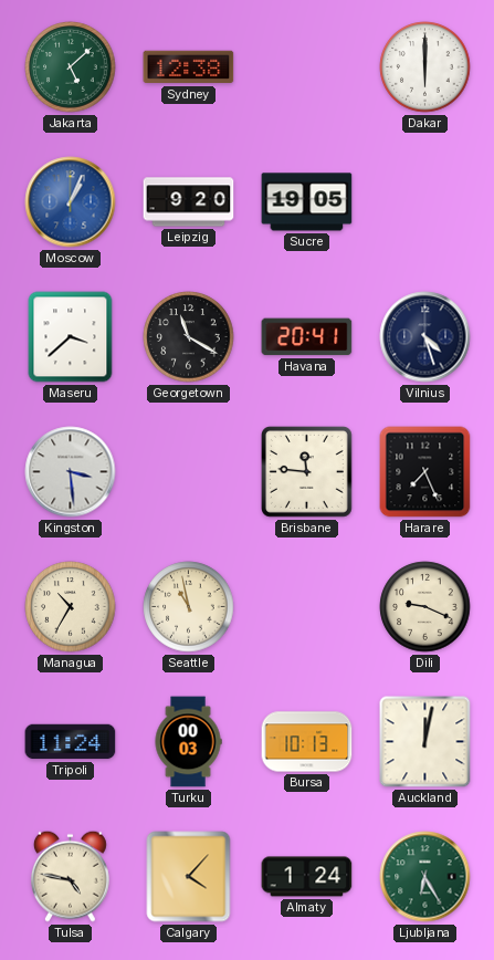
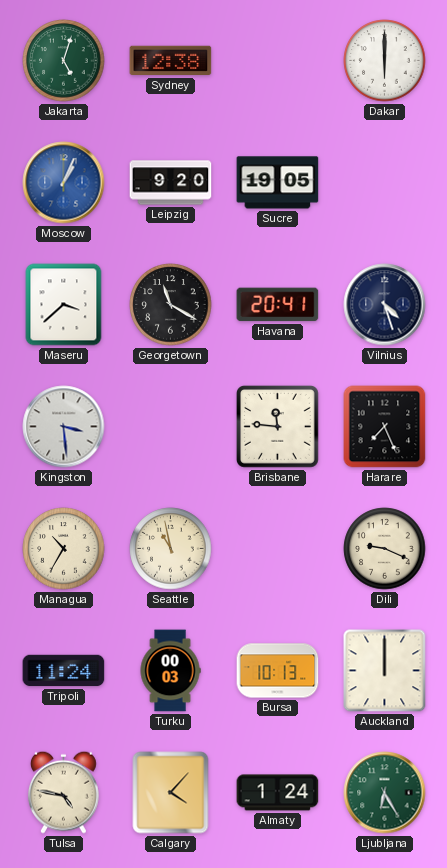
Jakarta: 5:08 -> 5:03 (64, 61)
Auckland: 12:02 -> 12:00 (385, 671)
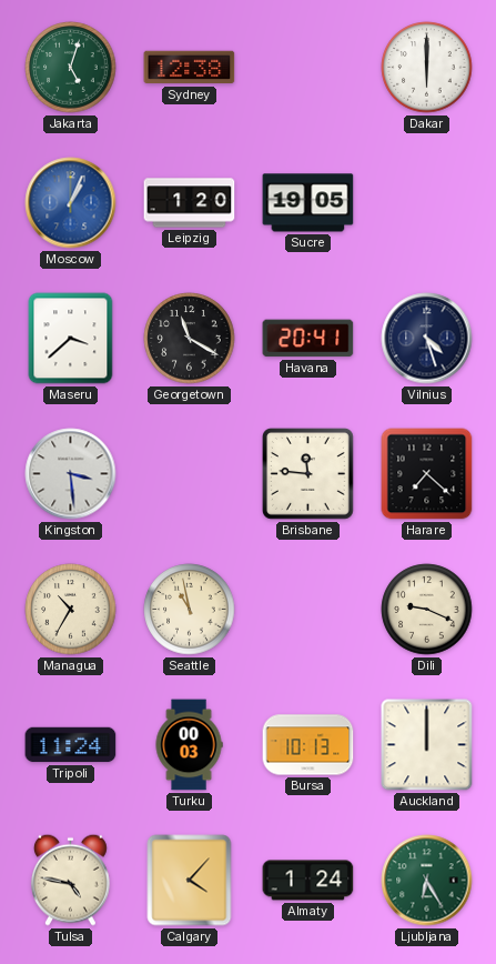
Leipzig: 9:20 -> 1:20 (190, 203)
Harare: 7:26 -> 7:22 (427, 474)
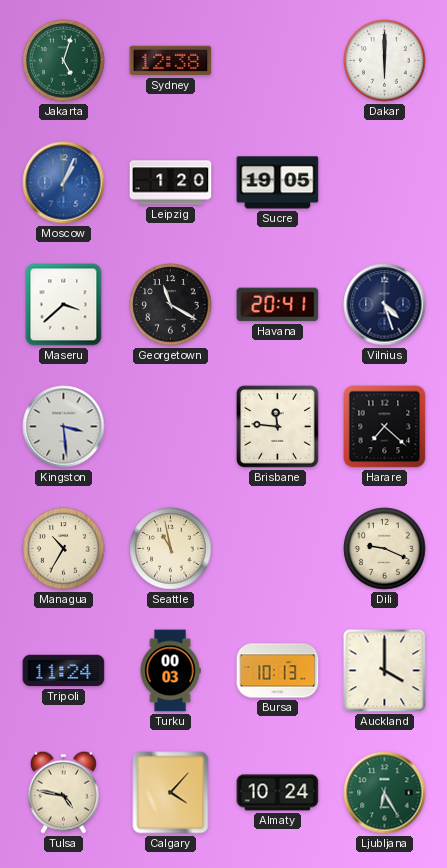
Auckland: 12:00 -> 4:00 (385, 671)
Almaty: 1:24 -> 10:24 (278, 793)
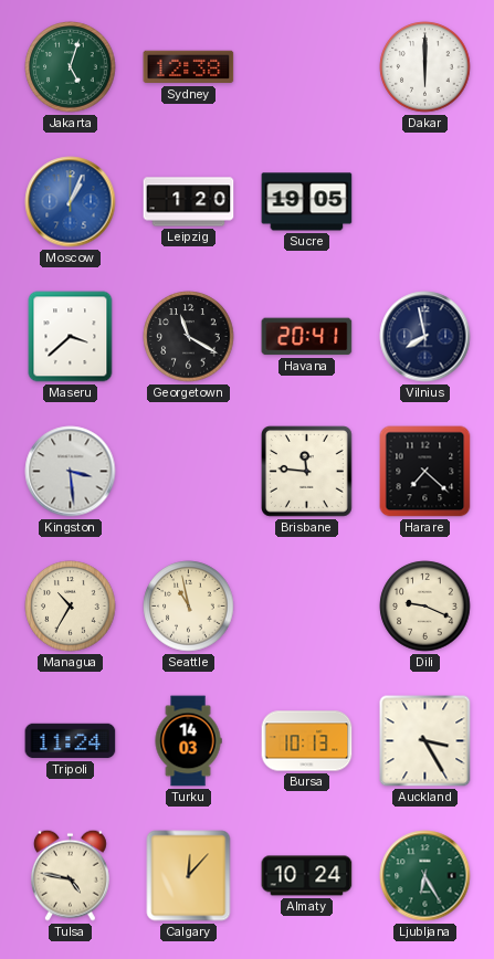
Vilnius: 4:27 -> 7:58 (425, 337)
Turku: 00:03 -> 14:03 (188, 741)
Auckland: 4:00 -> 3:25 (425, 741)
Calgary: 4:07 -> 12:07 (189, 876)
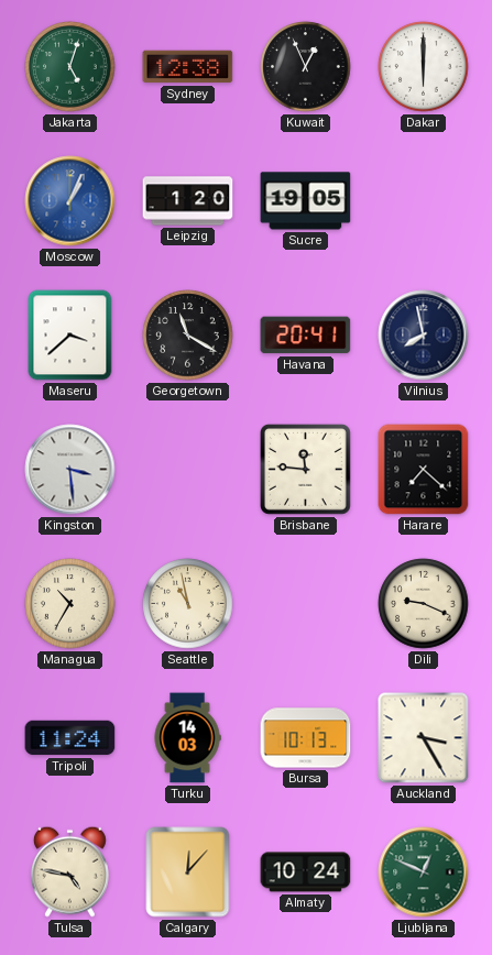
Kuwait: none -> 12:56 (306, 67)
Ljubljana: 6:25 -> 12:49 (424, 872)
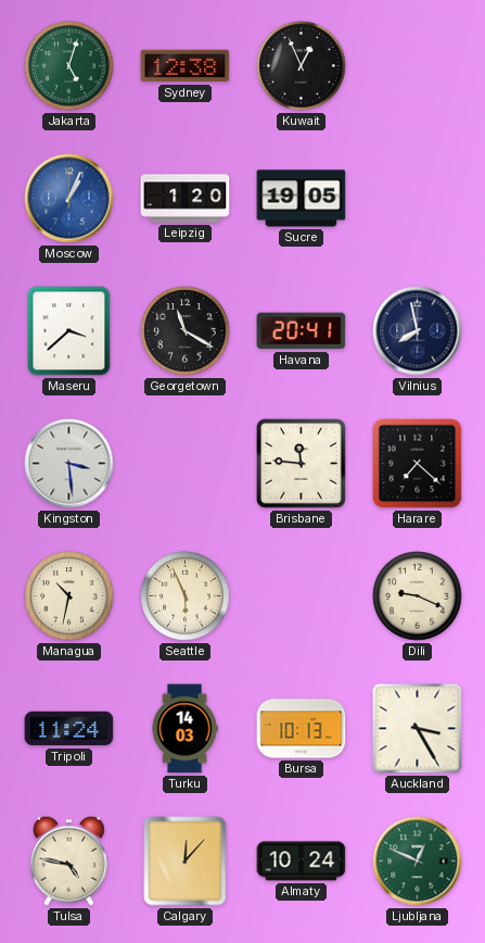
Dakar: 6:00 -> none (424, 67)
Managua: 10:35 -> 10:32 (69, 596)
Seattle: 10:58 -> 5:56 (186, 596)
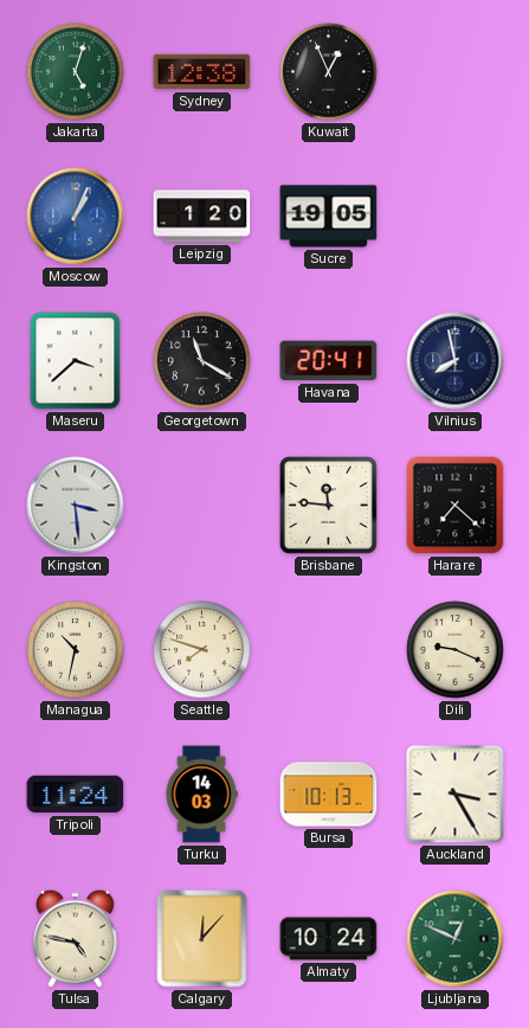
Seattle: 5:56 -> 7:48 (202, 650)
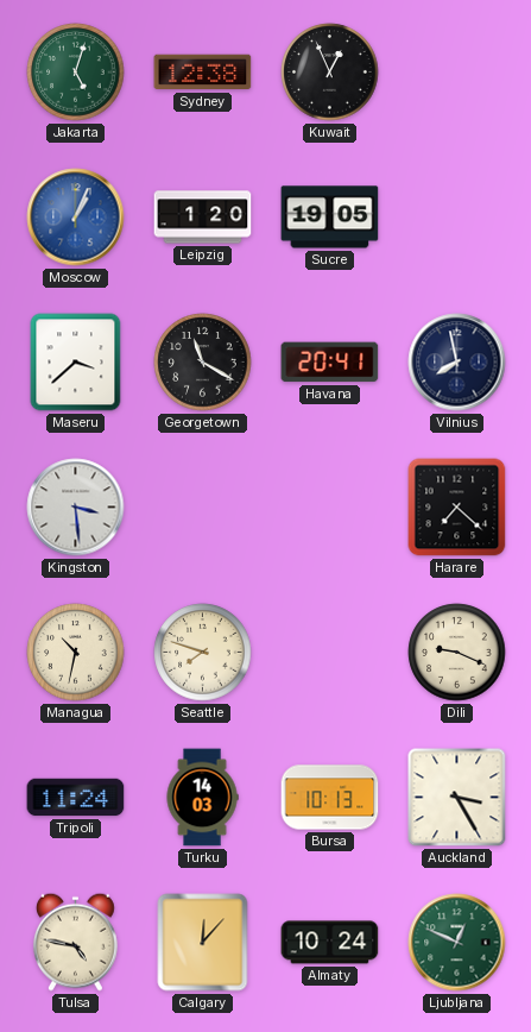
Brisbane: 11:46 -> none (329, 506)
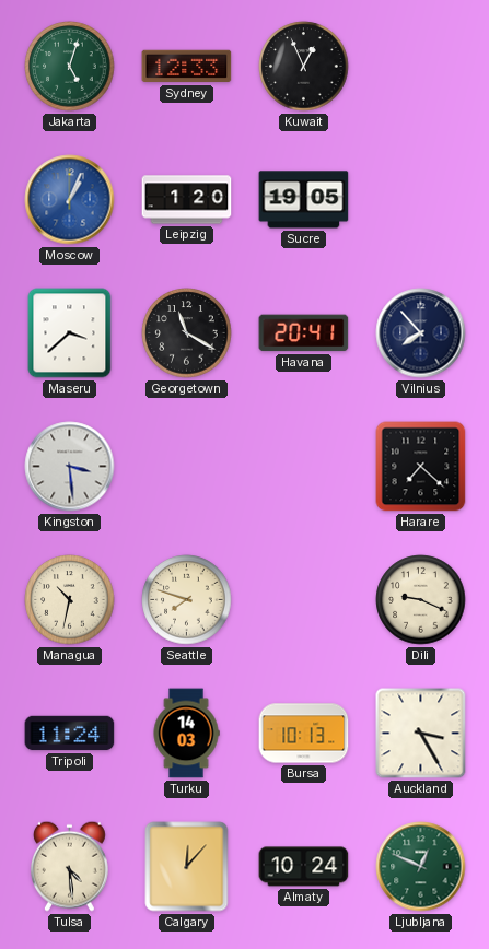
Sydney: 12:38 -> 12:33 (187, 67)
Vilnius: 7:58 -> 7:53 (421, 333)
Tulsa: 4:47 -> 4:29 (69, 866)
